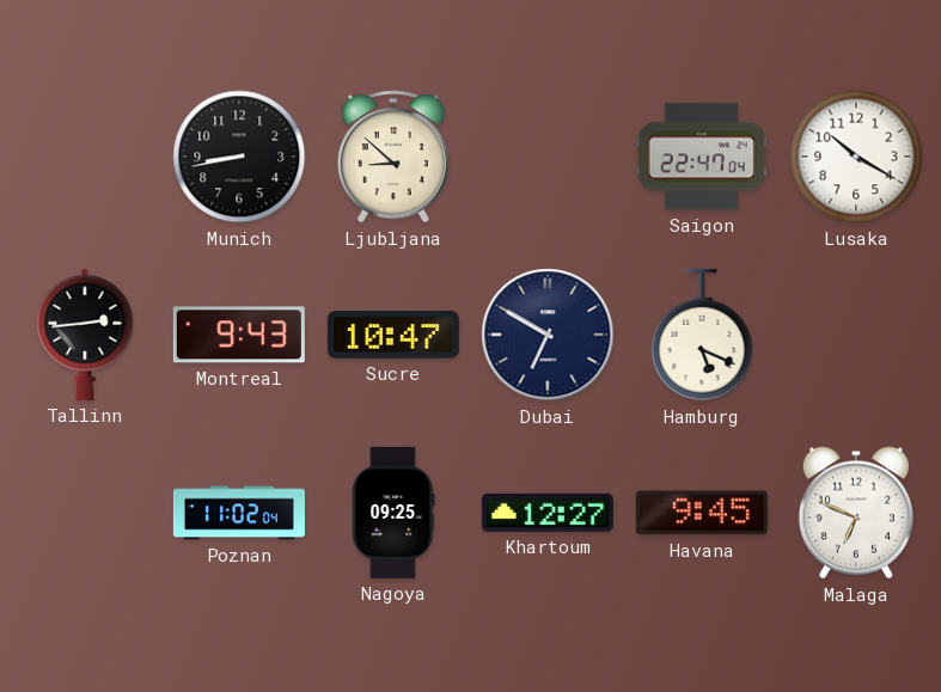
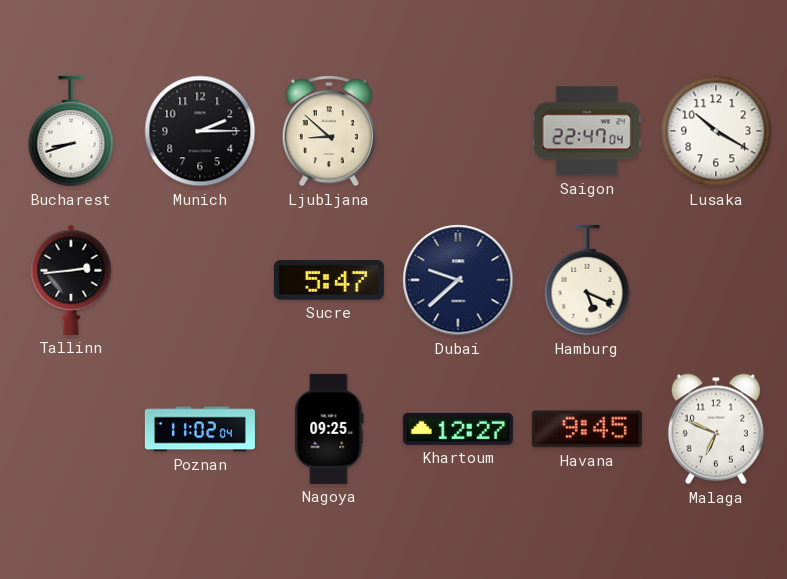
Bucharest: none -> 8:42 (71, 131)
Munich: 8:43 -> 2:15 (200, 131)
Montreal: 9:43 -> none (239, 335)
Sucre: 10:47 -> 5:47 (329, 280)
Dubai: 6:50 -> 9:38 (458, 280)
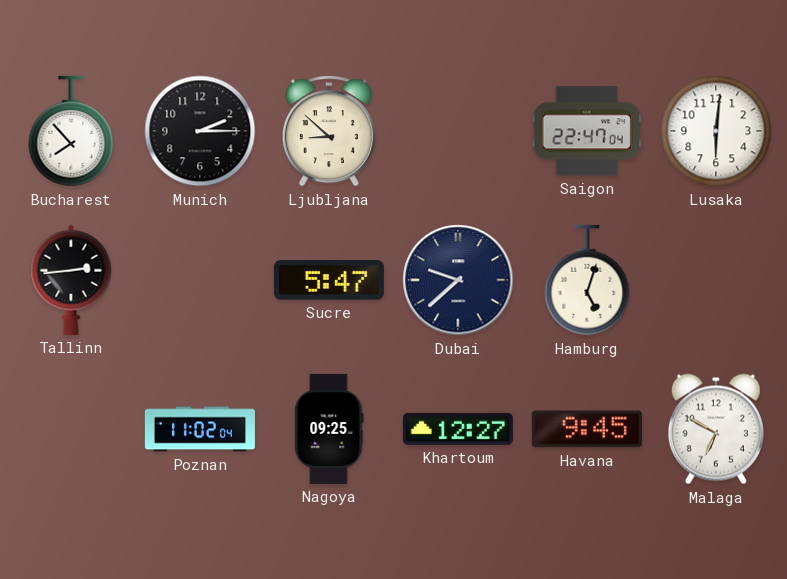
Bucharest: 8:42 -> 7:53 (71, 131)
Lusaka: 10:20 -> 6:01 (716, 131)
Hamburg: 5:19 -> 5:03 (587, 280)
Malaga: 6:49 -> 6:50 (716, 429)
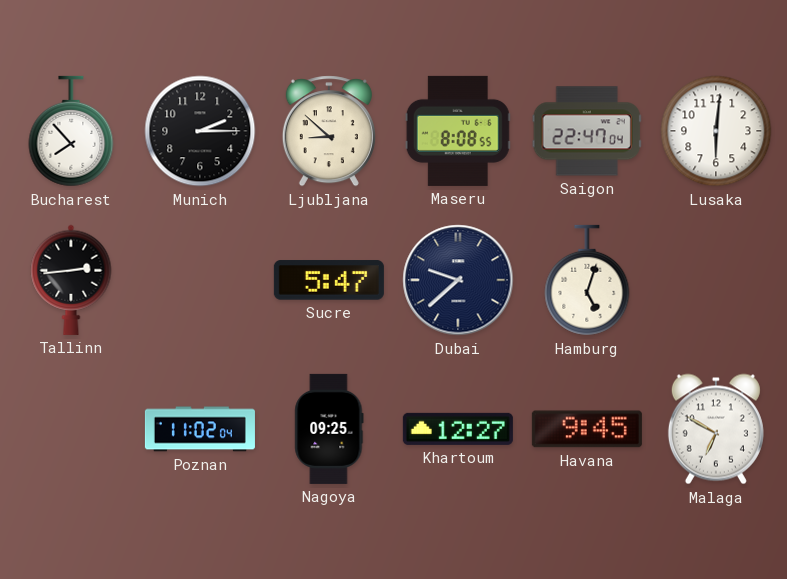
Maseru: none -> 8:08 (458, 131)
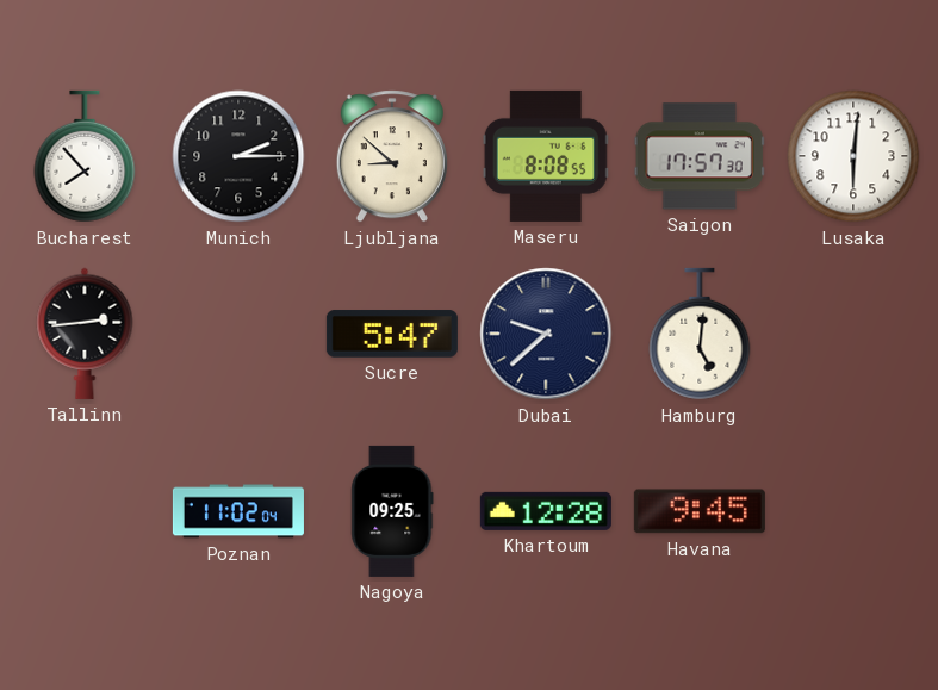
Saigon: 22:47 -> 17:57 (700, 156)
Hamburg: 5:03 -> 5:01 (700, 334)
Khartoum: 12:27 -> 12:28 (546, 511)
Malaga: 6:50 -> none (716, 429)
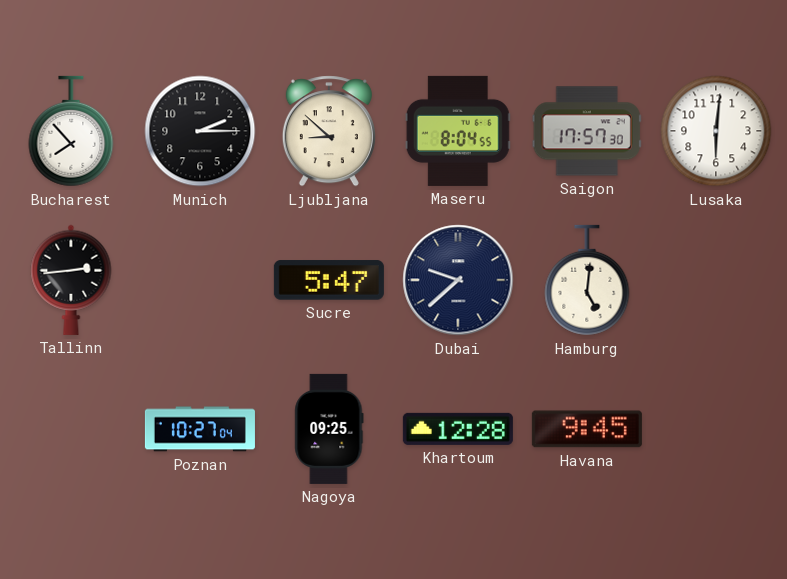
Maseru: 8:08 -> 8:04 (458, 131)
Poznan: 11:02 -> 10:27 (200, 429)
